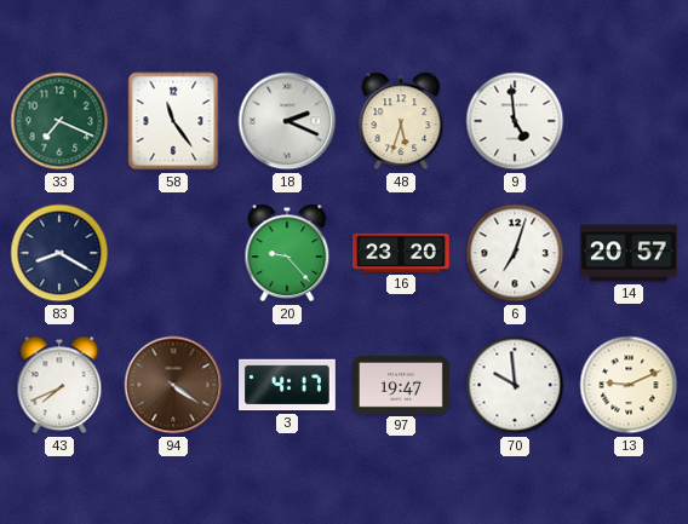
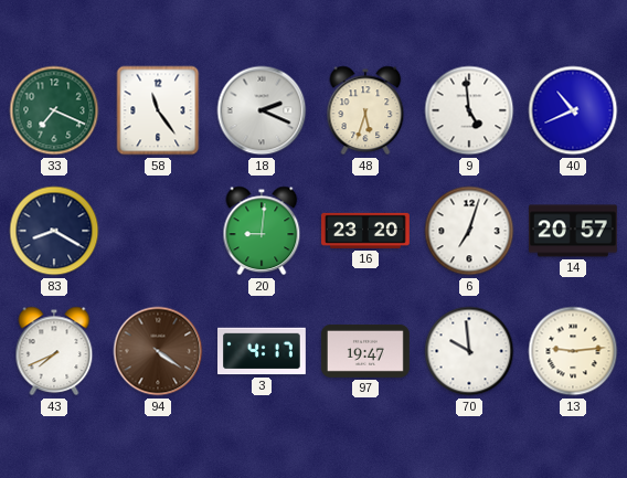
40: none -> 10:41 (573, 110)
20: 9:23 -> 9:01 (262, 231)
13: 9:11 -> 9:14 (573, 351)
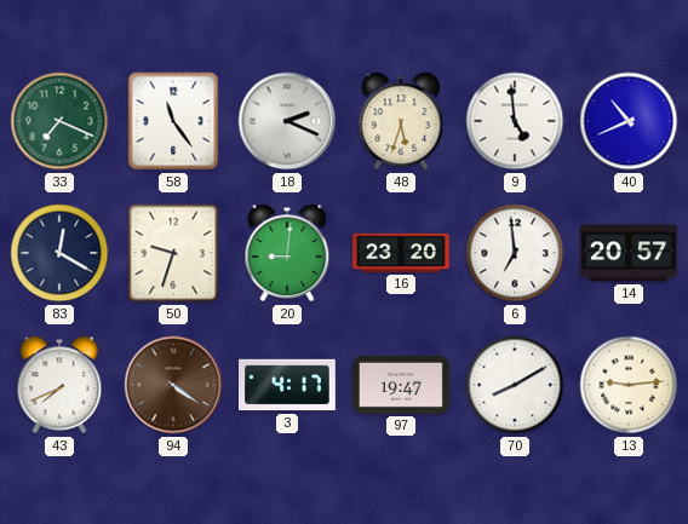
83: 8:20 -> 12:20 (59, 253)
50: none -> 9:33 (173, 253)
6: 7:03 -> 6:59 (515, 253)
70: 9:59 -> 8:10 (515, 385)
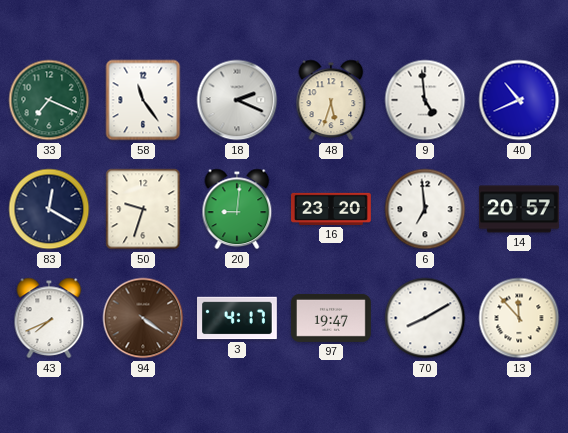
13: 9:14 -> 11:53 (519, 318)
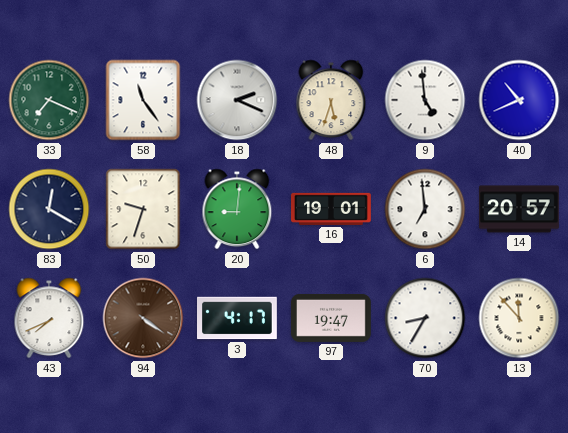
16: 23:20 -> 19:01 (332, 209)
70: 8:10 -> 8:35 (425, 318)
